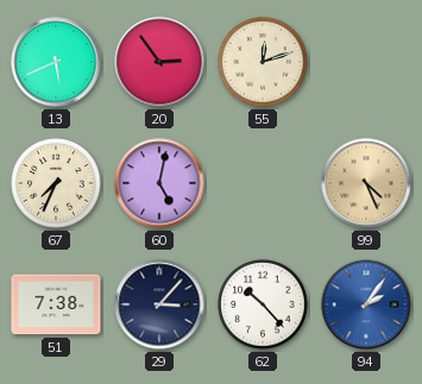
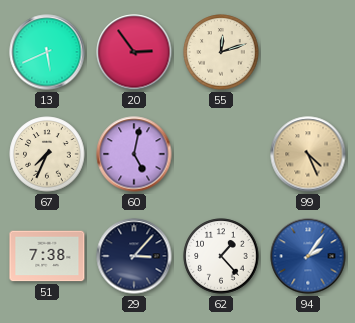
62: 10:23 -> 1:23 (221, 256)
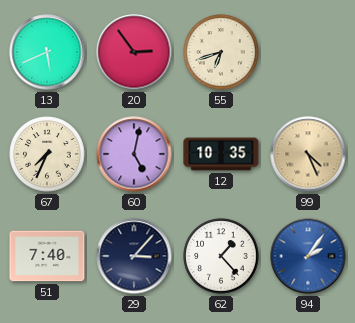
55: 12:12 -> 6:42 (221, 52)
12: none -> 10:35 (221, 154)
51: 7:38 -> 7:40 (47, 256)
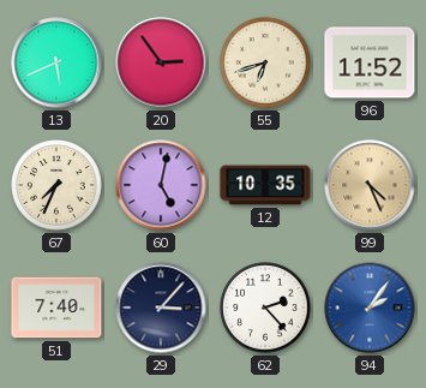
96: none -> 11:52 (370, 62)
62: 1:23 -> 2:23 (265, 308)
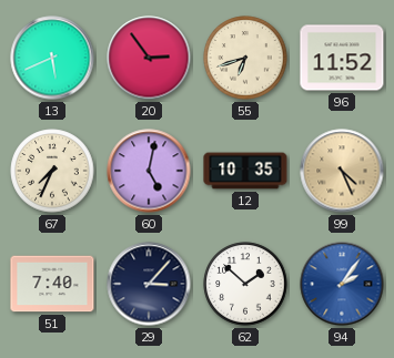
62: 2:23 -> 1:52 (245, 284)
